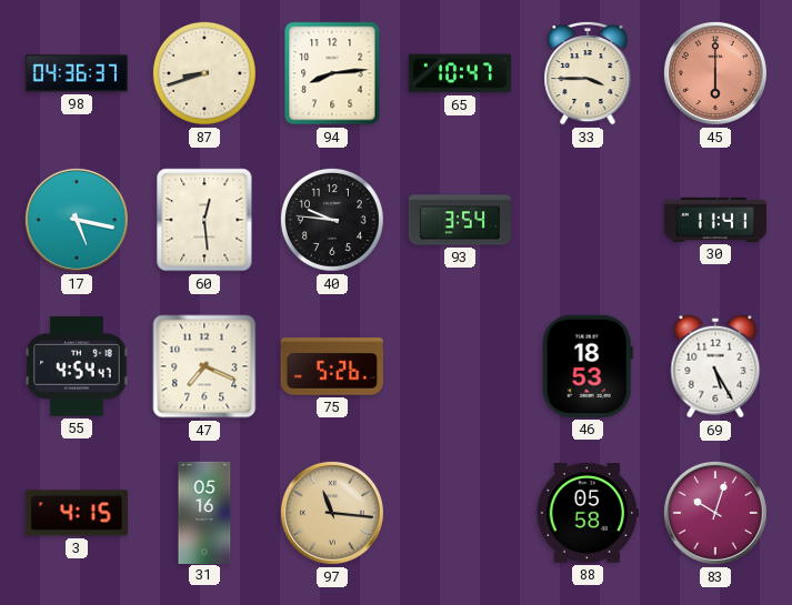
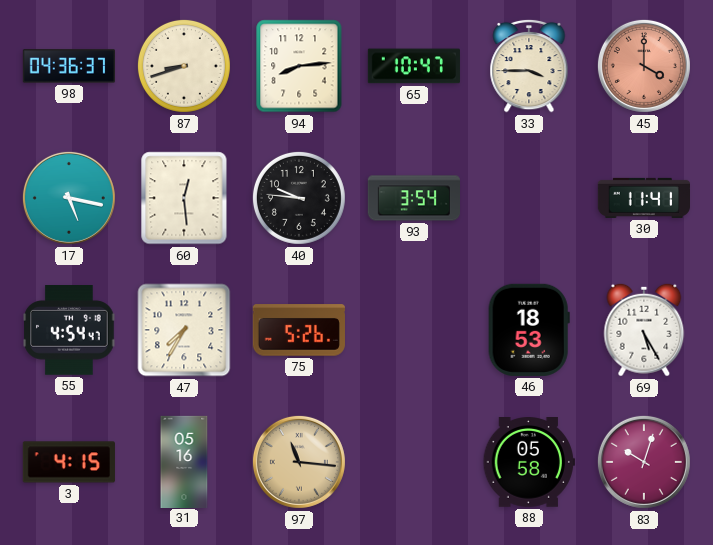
45: 6:00 -> 4:00 (644, 66)
47: 7:19 -> 7:35 (184, 330)
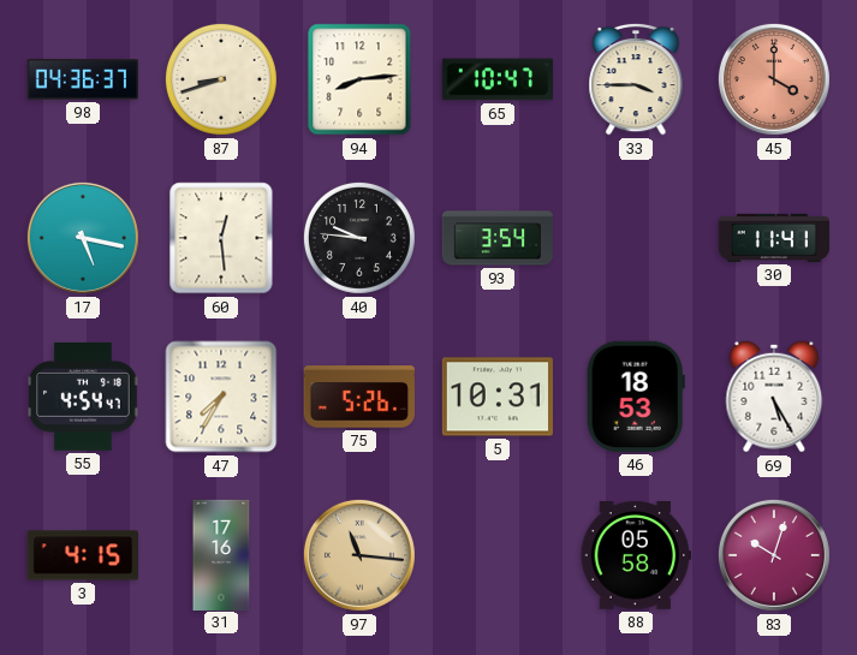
5: none -> 10:31 (498, 397)
31: 05:16 -> 17:16 (221, 554)
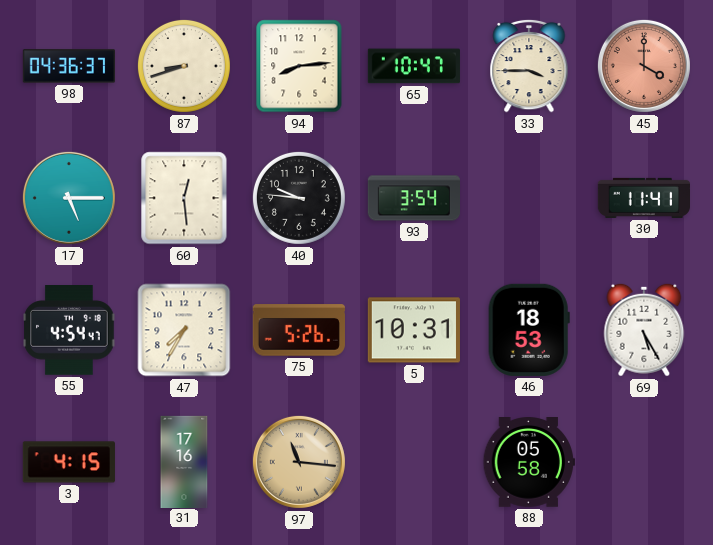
17: 5:17 -> 5:15 (69, 198)
83: 10:03 -> none (774, 555)
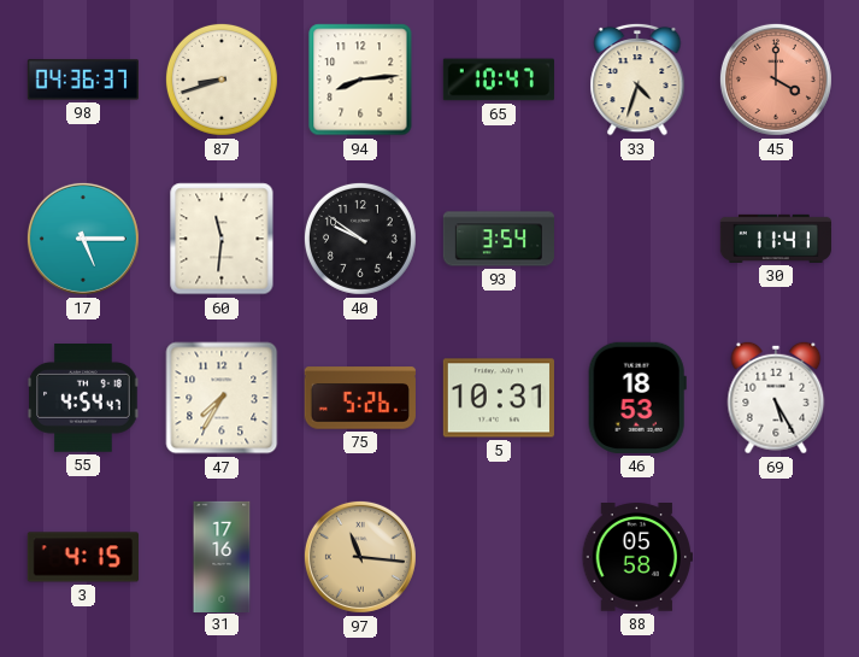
33: 3:45 -> 4:33 (637, 80)
60: 12:29 -> 11:31 (222, 239)
40: 9:46 -> 9:51 (360, 239)
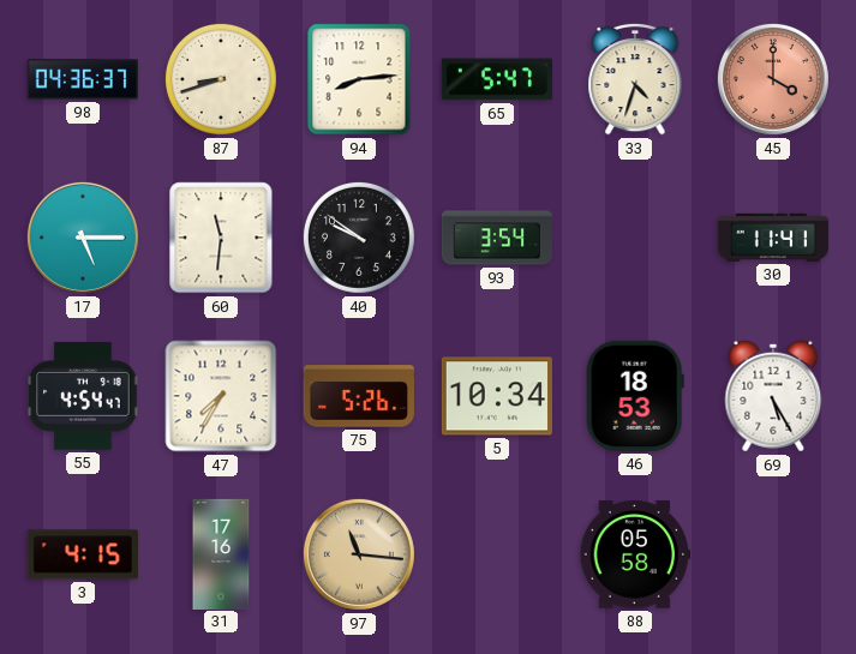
65: 10:47 -> 5:47 (496, 79)
5: 10:31 -> 10:34 (497, 396)
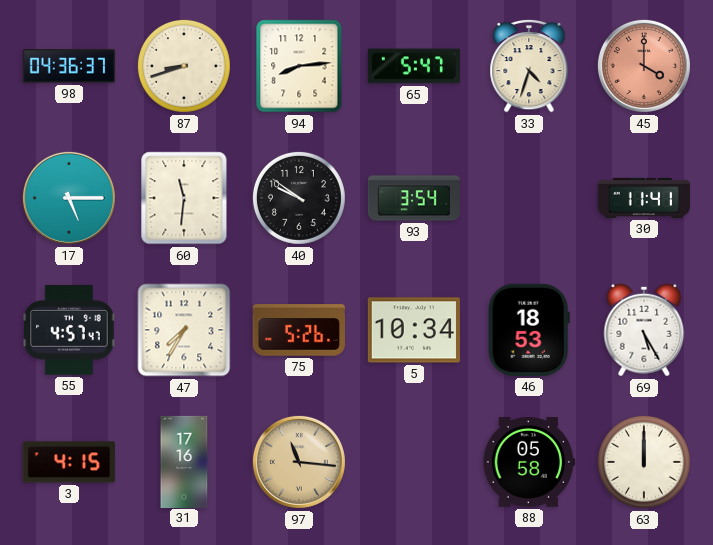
55: 4:54 -> 4:57 (69, 330)
63: none -> 12:00 (644, 462)
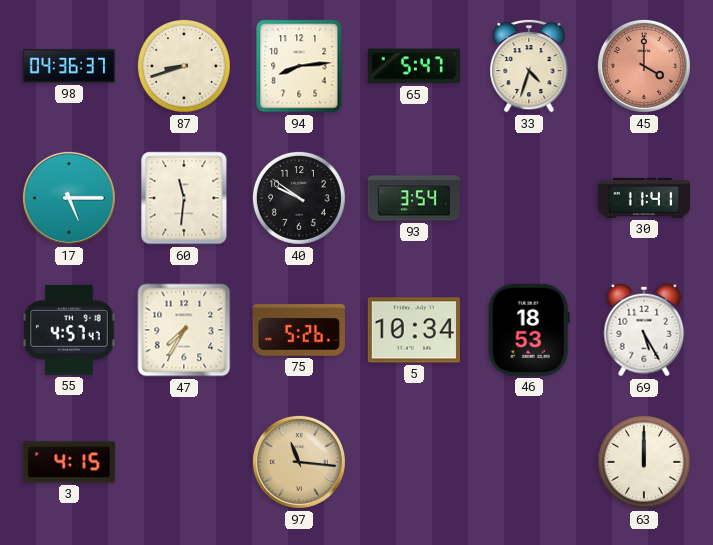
31: 17:16 -> none (184, 461)
88: 05:58 -> none (529, 462)
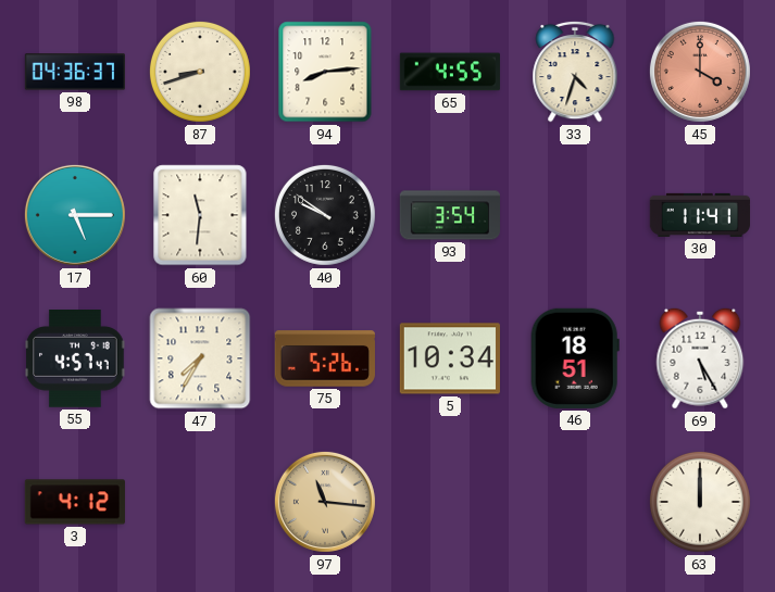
65: 5:47 -> 4:55 (449, 72)
46: 18:53 -> 18:51 (575, 358)
3: 4:15 -> 4:12 (75, 502)
